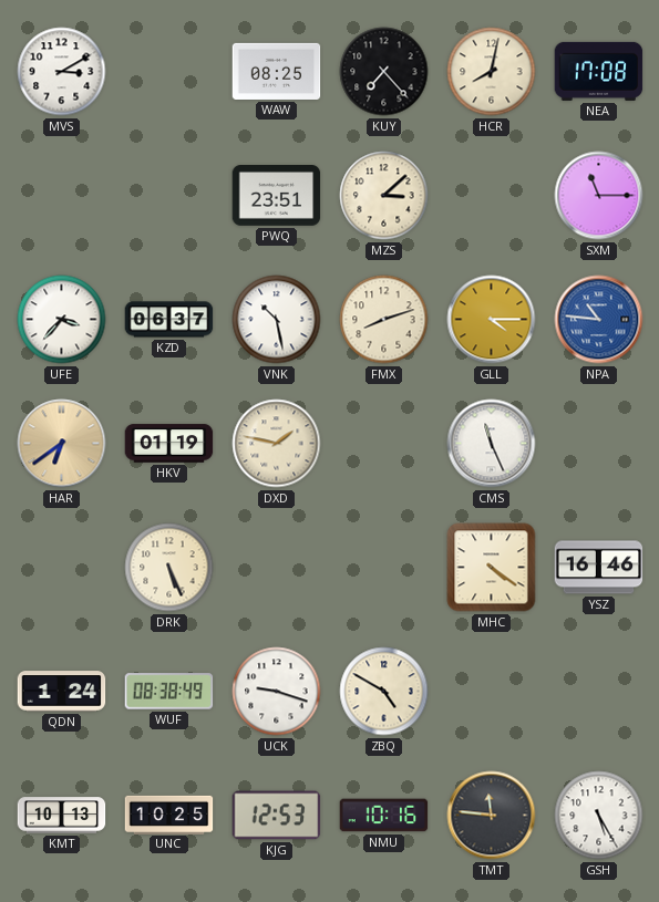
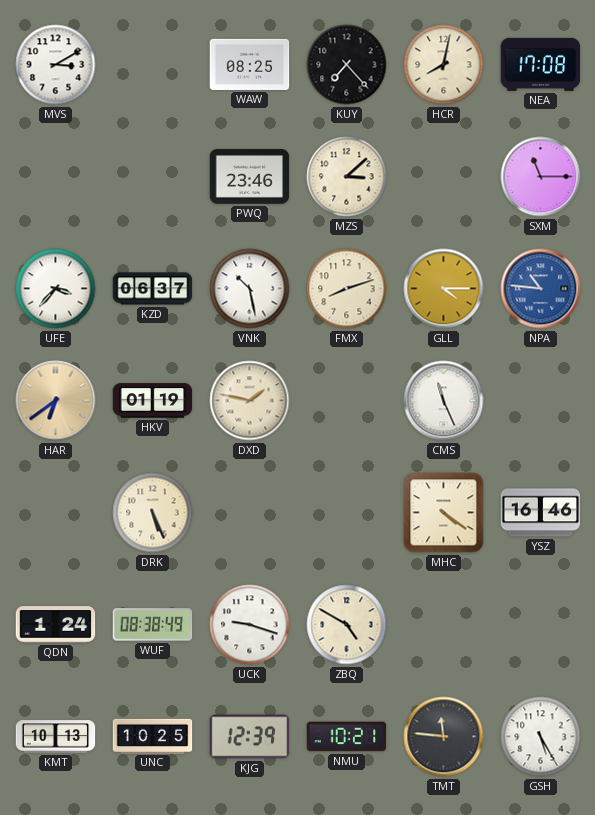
PWQ: 23:51 -> 23:46 (250, 177)
KJG: 12:53 -> 12:39 (250, 737)
NMU: 10:16 -> 10:21 (347, 737)
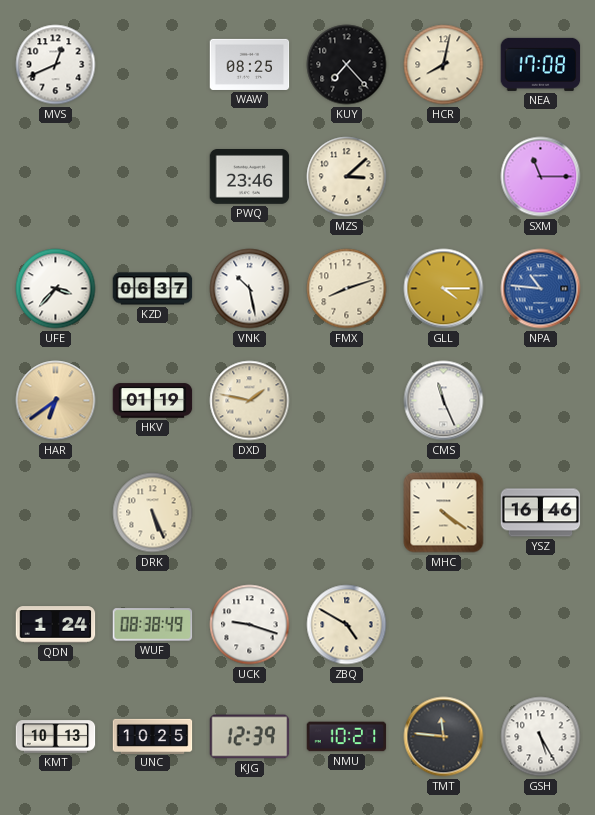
MVS: 3:10 -> 12:41 (56, 65)
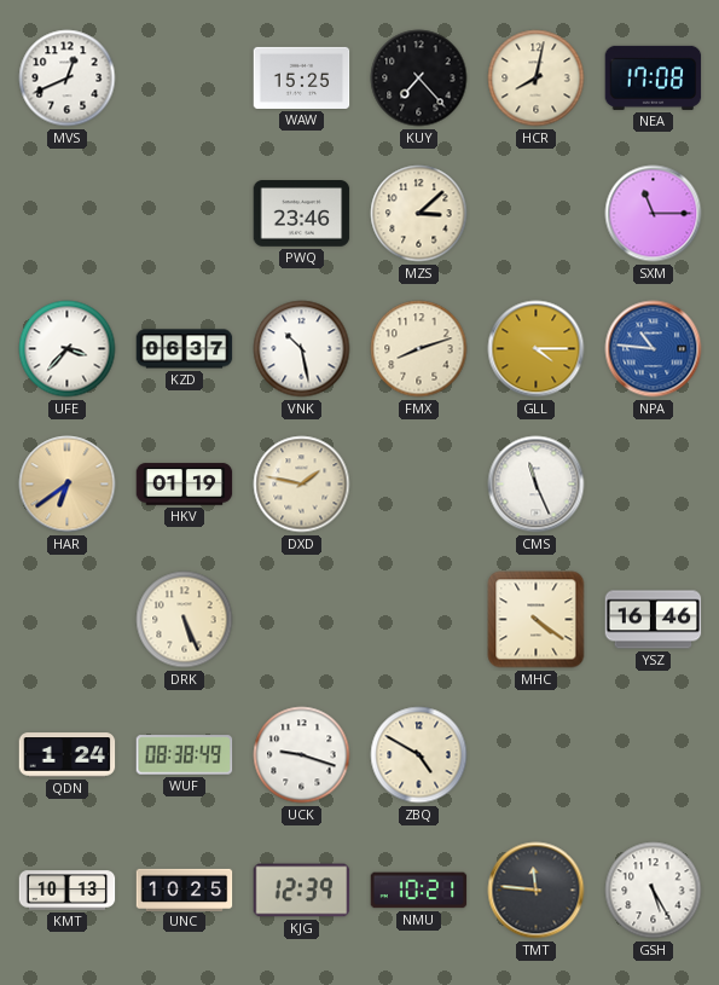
WAW: 08:25 -> 15:25 (302, 77)
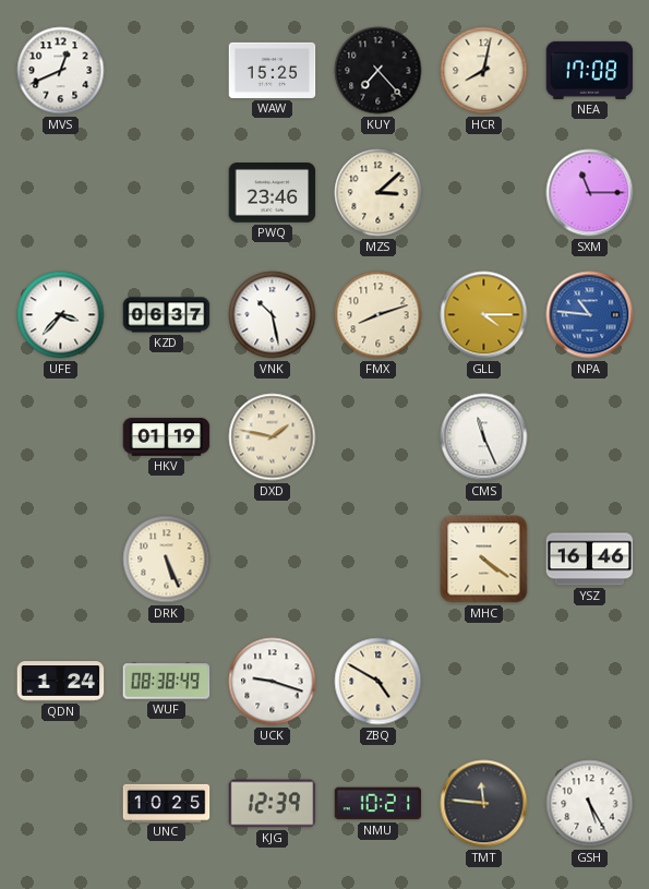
HAR: 6:39 -> none (68, 485)
KMT: 10:13 -> none (68, 891)
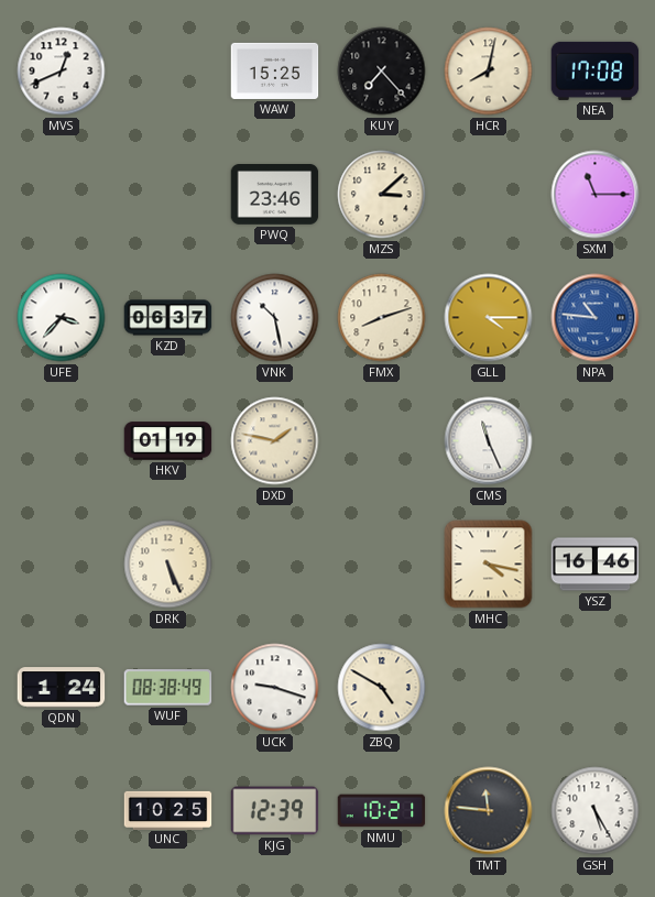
MHC: 4:21 -> 4:17 (489, 565)
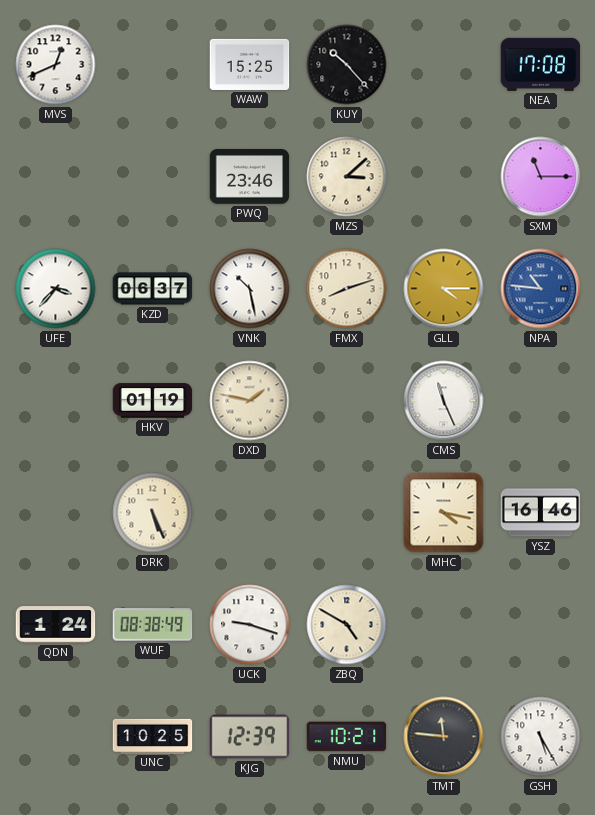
KUY: 7:23 -> 10:23 (347, 65)
HCR: 8:02 -> none (489, 72)
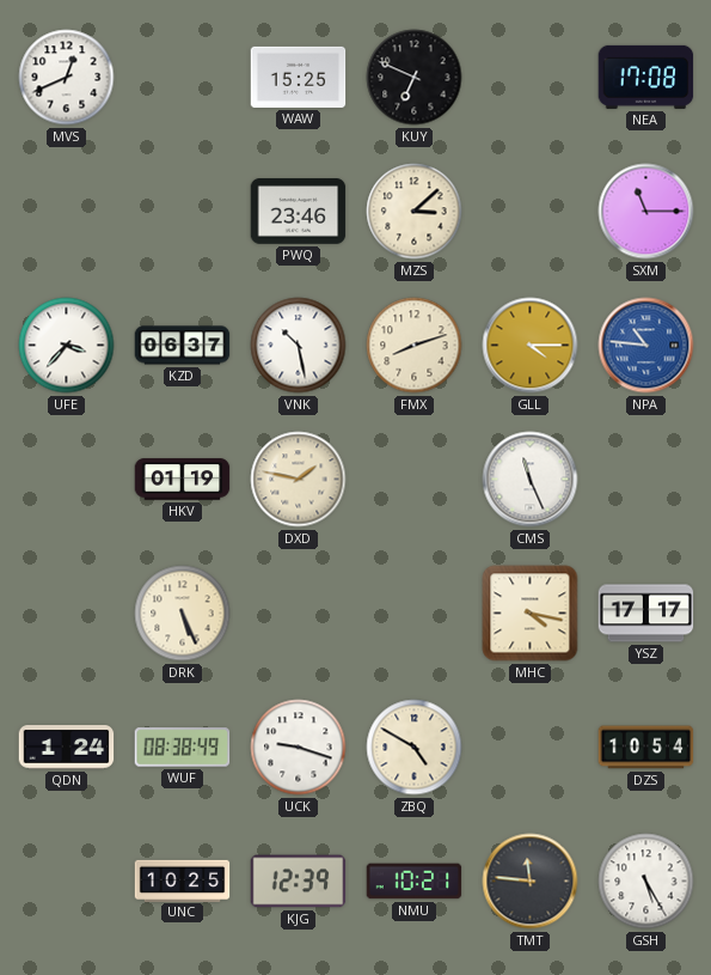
KUY: 10:23 -> 6:49 (415, 78)
YSZ: 16:46 -> 17:17 (646, 614)
DZS: none -> 10:54 (646, 748)
